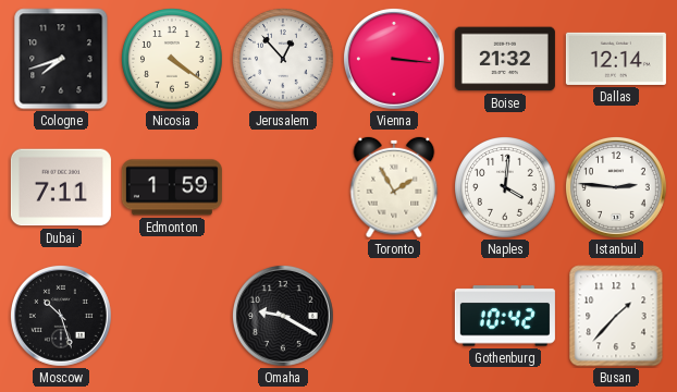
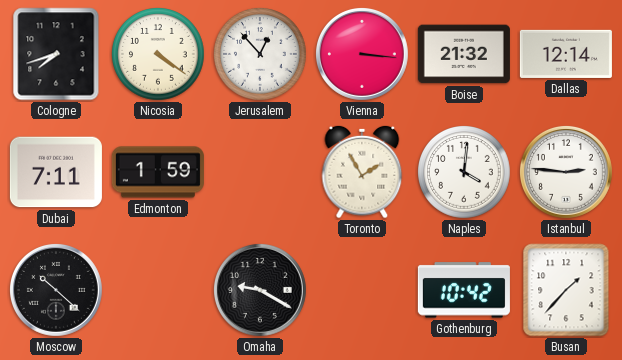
Moscow: 10:27 -> 10:22 (56, 290)
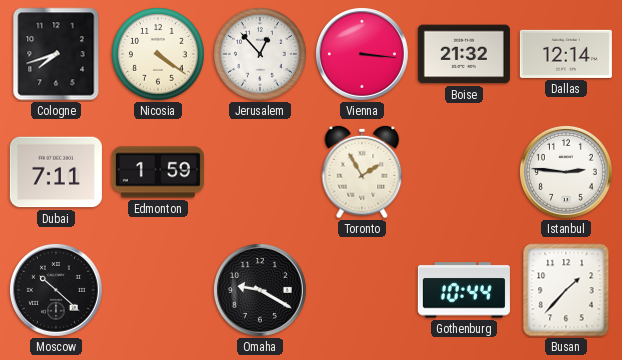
Naples: 4:01 -> none (464, 173)
Gothenburg: 10:42 -> 10:44 (464, 290)
